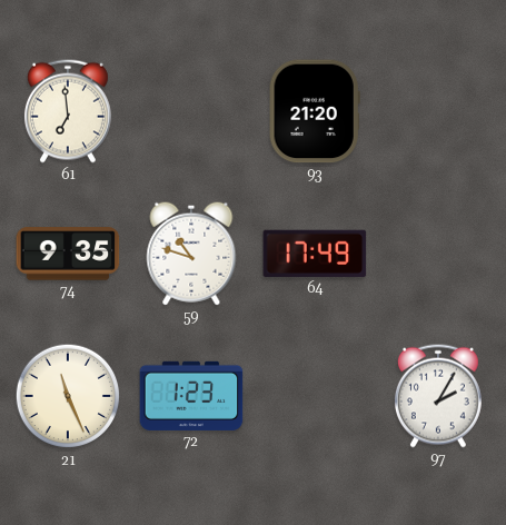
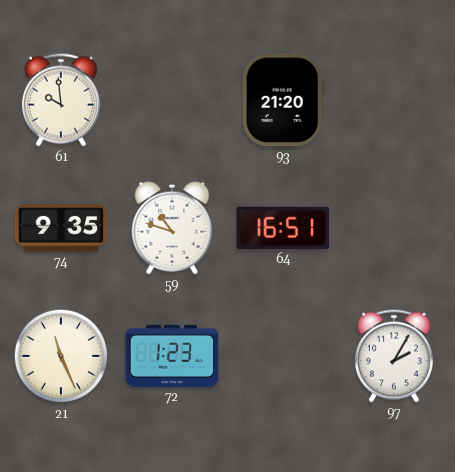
61: 6:59 -> 9:59 (61, 100)
64: 17:49 -> 16:51 (283, 228)
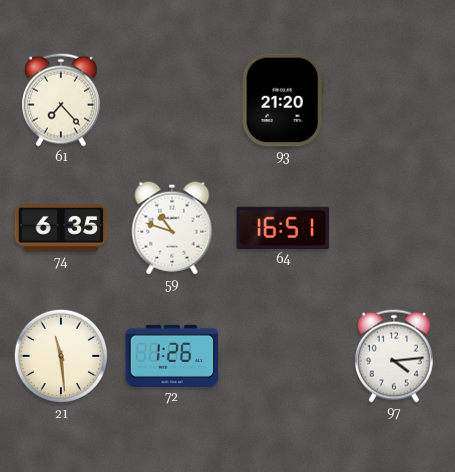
61: 9:59 -> 7:23 (61, 100)
74: 9:35 -> 6:35 (61, 228)
21: 11:26 -> 11:29 (61, 356)
72: 1:23 -> 1:26 (172, 356)
97: 2:05 -> 4:14 (394, 356)
